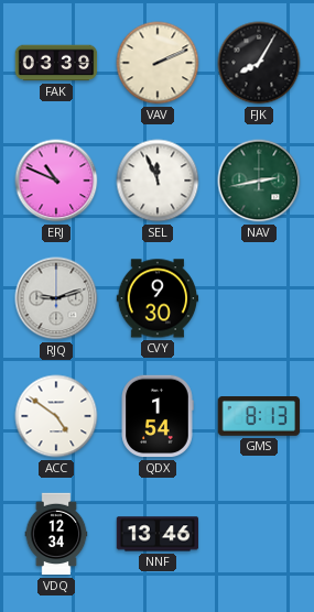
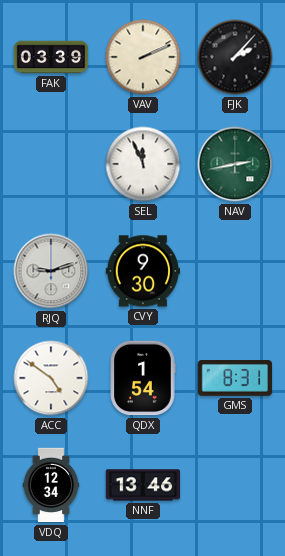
FJK: 8:05 -> 2:07 (235, 57)
ERJ: 10:49 -> none (56, 181)
GMS: 8:13 -> 8:31 (235, 379)
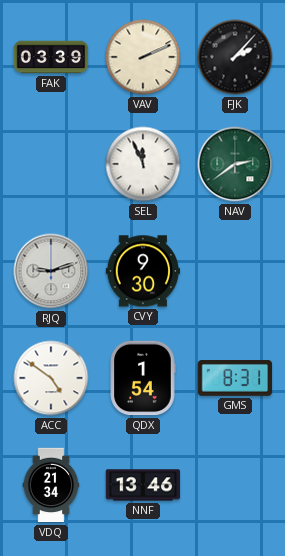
NAV: 2:43 -> 2:39 (235, 164)
VDQ: 12:34 -> 21:34 (51, 485)
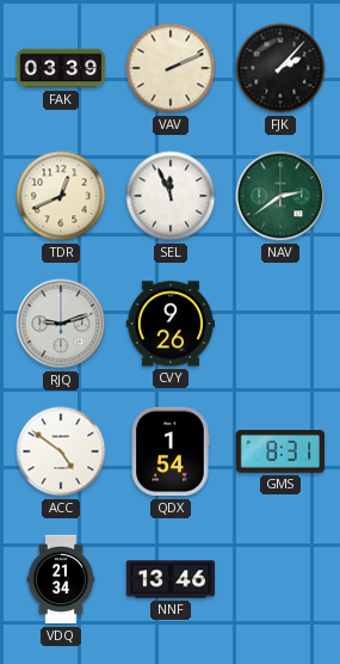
TDR: none -> 12:41 (61, 196)
CVY: 9:30 -> 9:26 (171, 324)
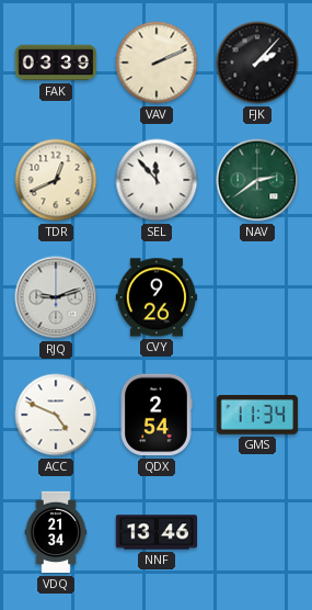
SEL: 11:56 -> 11:53 (157, 180)
ACC: 4:51 -> 4:49 (56, 415)
QDX: 1:54 -> 2:54 (157, 415)
GMS: 8:31 -> 11:34 (257, 416)
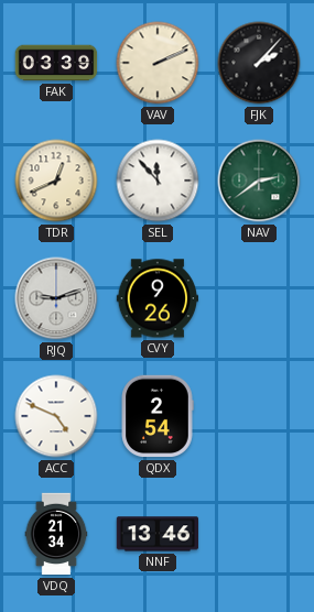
GMS: 11:34 -> none (257, 416)
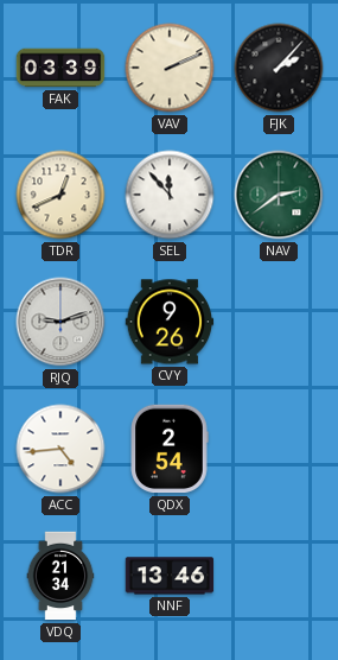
ACC: 4:49 -> 4:44 (60, 449)
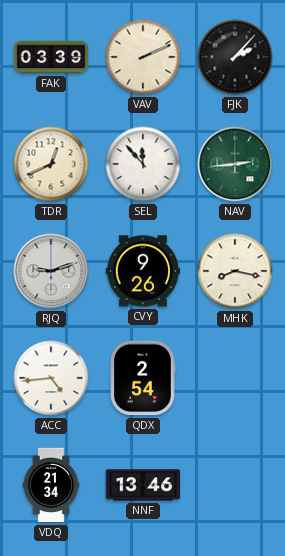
NAV: 2:39 -> 2:44 (235, 164)
MHK: none -> 8:17 (235, 271)
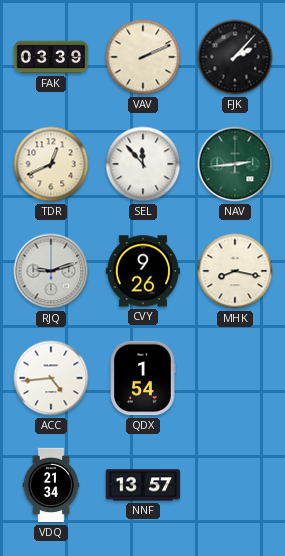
QDX: 2:54 -> 1:54 (143, 378)
NNF: 13:46 -> 13:57 (143, 485)
